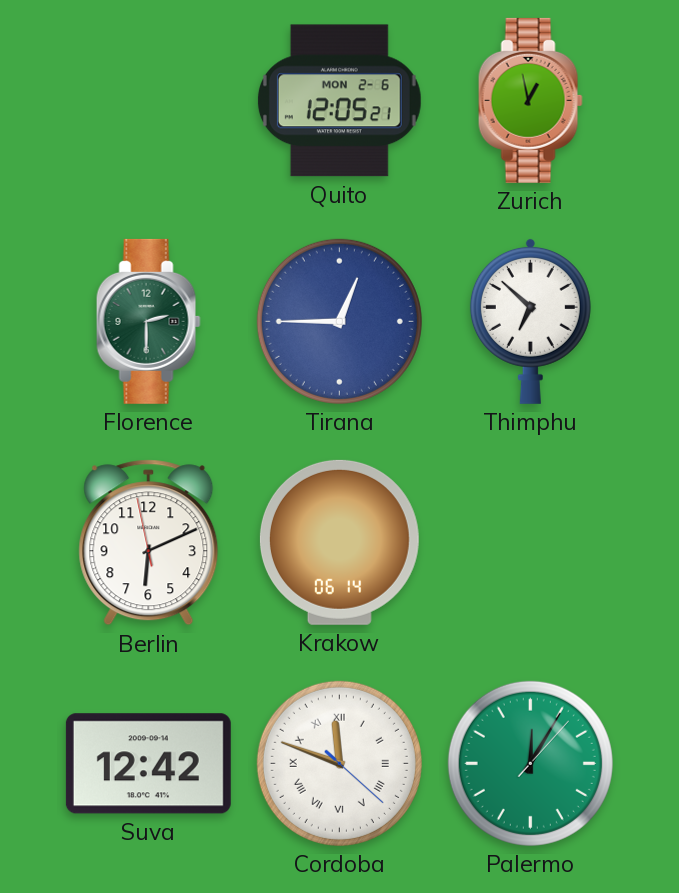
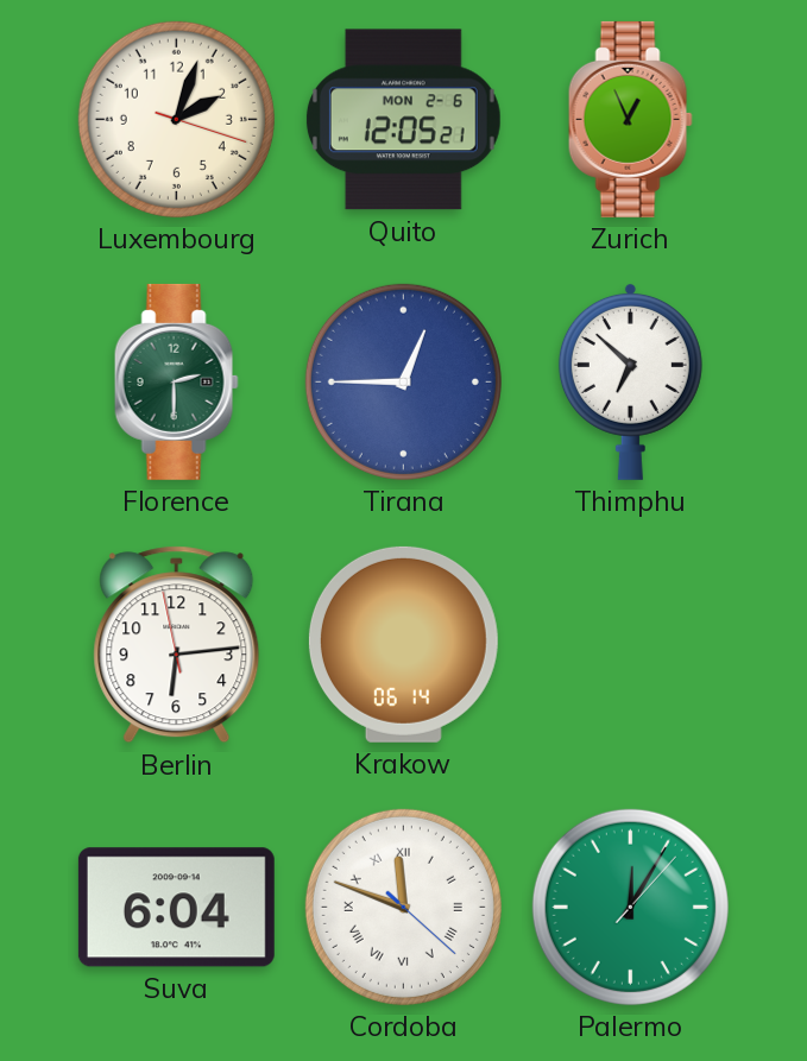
Luxembourg: none -> 2:03 (176, 119)
Zurich: 12:58 -> 12:56 (630, 119)
Berlin: 6:10 -> 6:13 (177, 645)
Suva: 12:42 -> 6:04 (176, 908)
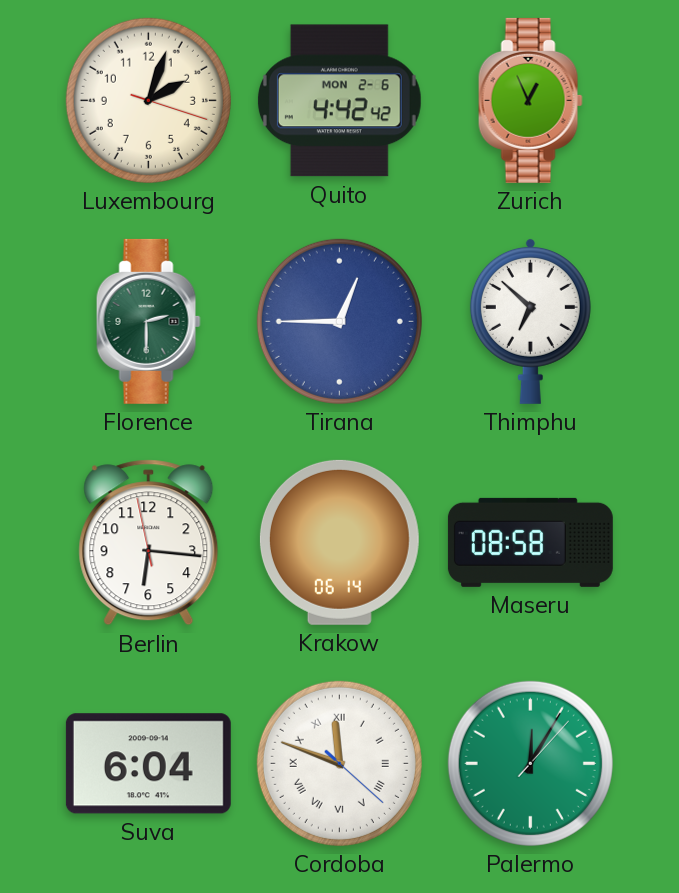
Quito: 12:05 -> 4:42 (339, 101)
Berlin: 6:13 -> 6:15 (149, 543)
Maseru: none -> 08:58 (530, 542)
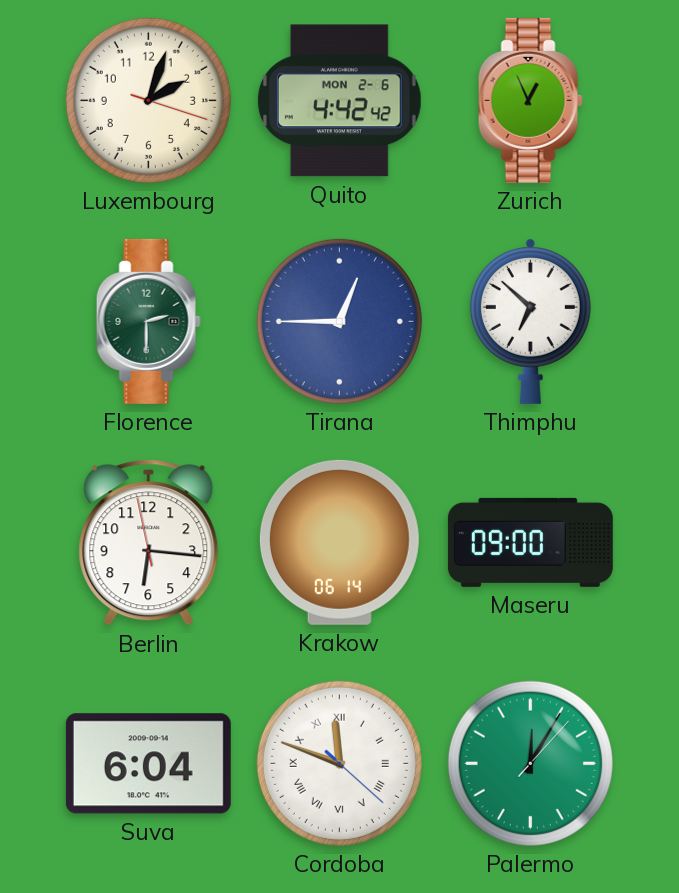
Maseru: 08:58 -> 09:00 (530, 542)
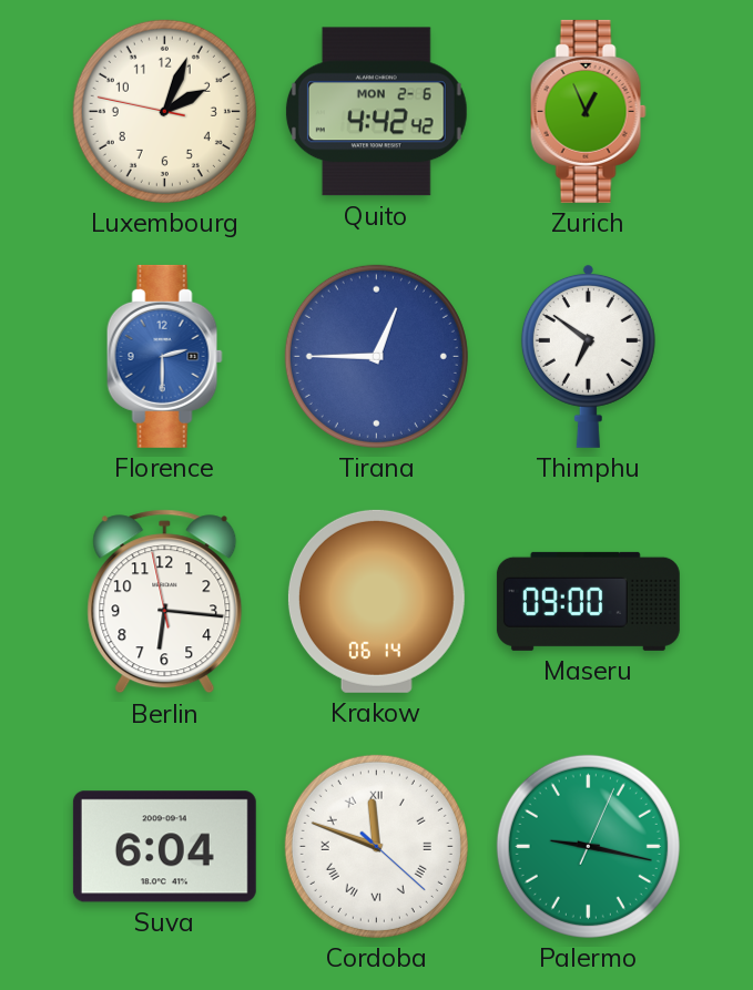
Luxembourg: 2:03:18 -> 2:03:47 (164, 111)
Florence dial: green -> blue (164, 356)
Thimphu: 6:52 -> 6:51 (588, 356)
Palermo: 12:05 -> 9:17 (588, 846)
